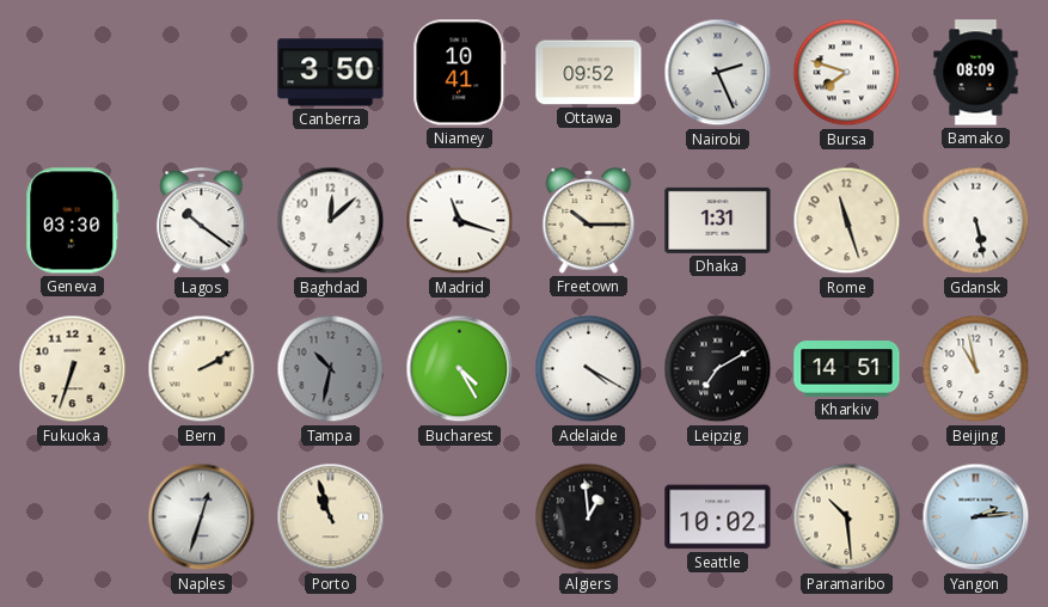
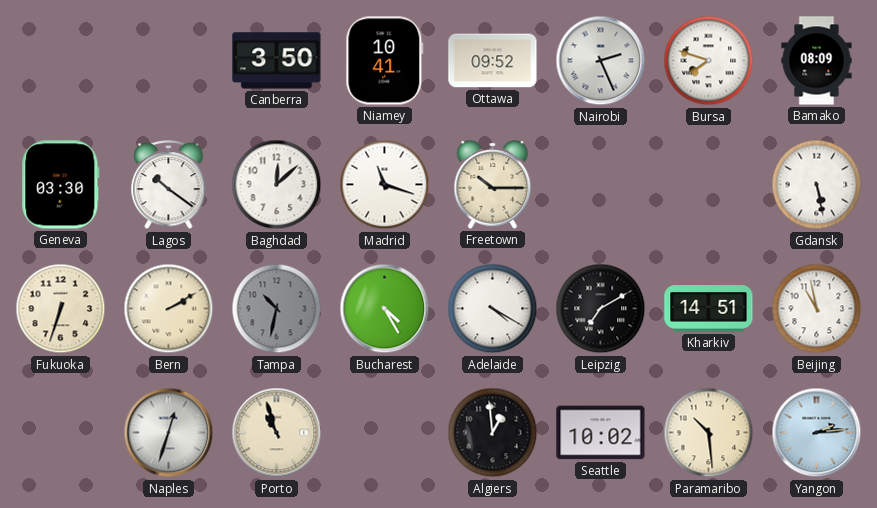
Dhaka: 1:31 -> none (718, 220)
Rome: 11:27 -> none (847, 221)
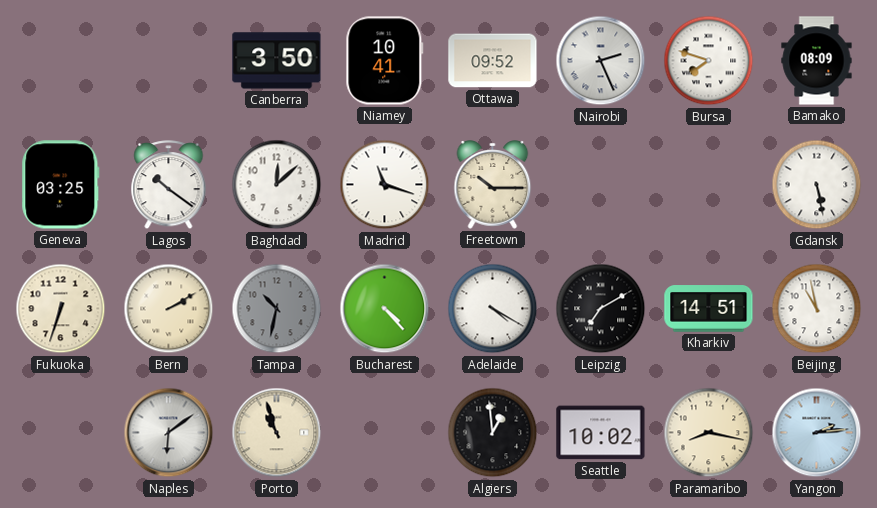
Geneva: 03:30 -> 03:25 (61, 185)
Bucharest: 4:25 -> 4:23 (385, 309)
Naples: 12:33 -> 6:09 (169, 433)
Paramaribo: 10:29 -> 8:17 (709, 433)
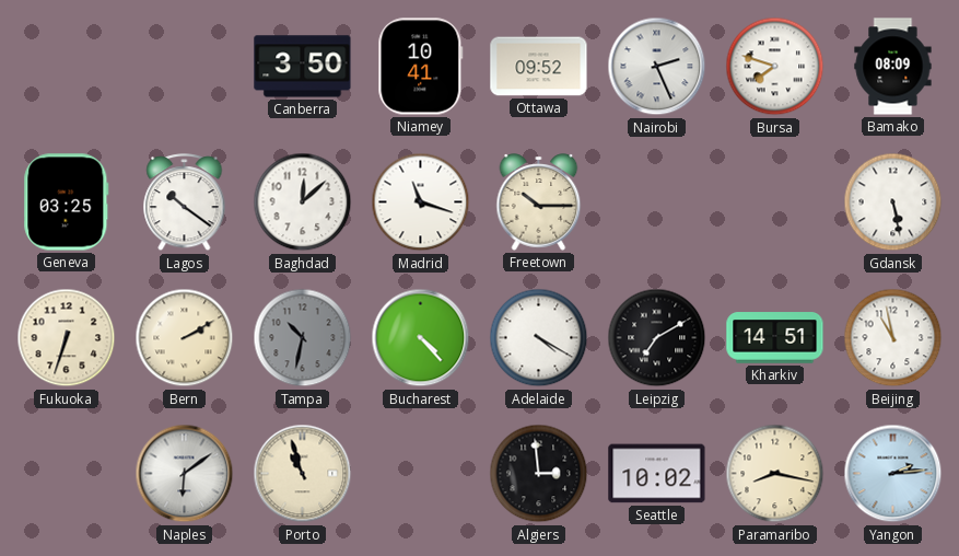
Algiers: 12:59 -> 2:59 (539, 474)
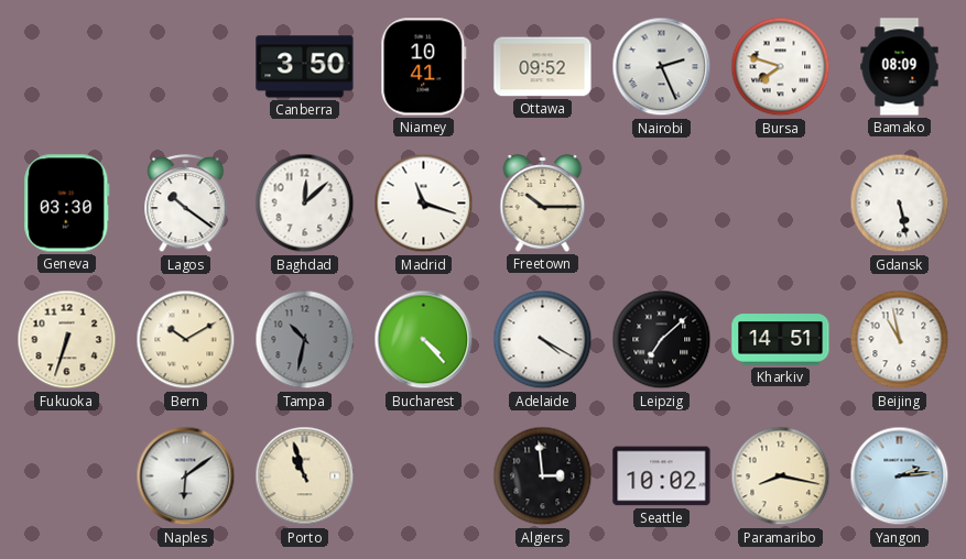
Geneva: 03:25 -> 03:30 (67, 204)
Bern: 2:10 -> 10:10 (186, 340)
Leipzig: 7:10 -> 7:08 (662, 340)
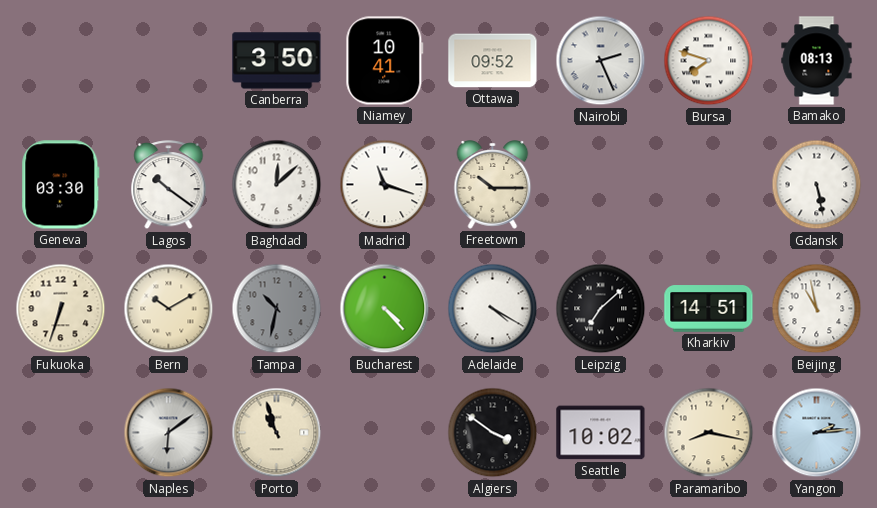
Bamako: 08:09 -> 08:13 (817, 61)
Algiers: 2:59 -> 3:51 (493, 433)
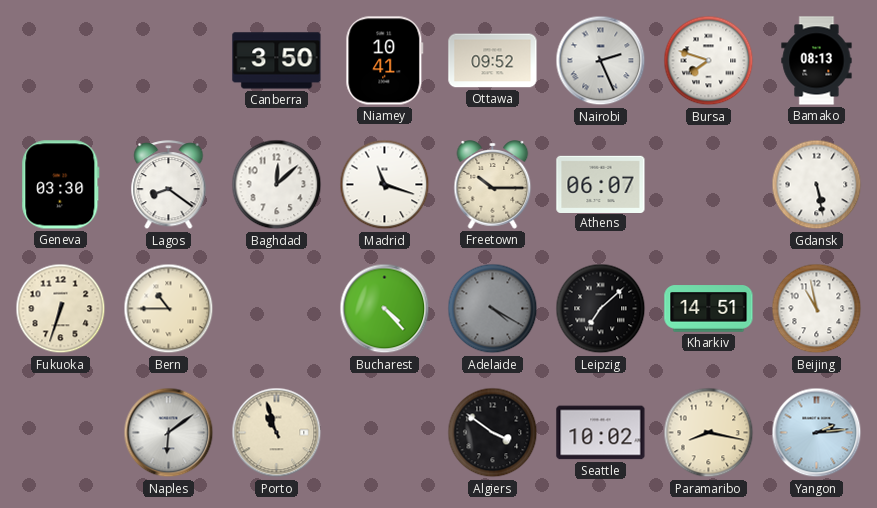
Lagos: 10:21 -> 8:21 (169, 185)
Athens: none -> 06:07 (601, 184)
Bern: 10:10 -> 10:45 (169, 309)
Tampa: 10:32 -> none (277, 309)
Adelaide dial: white -> grey (493, 309)
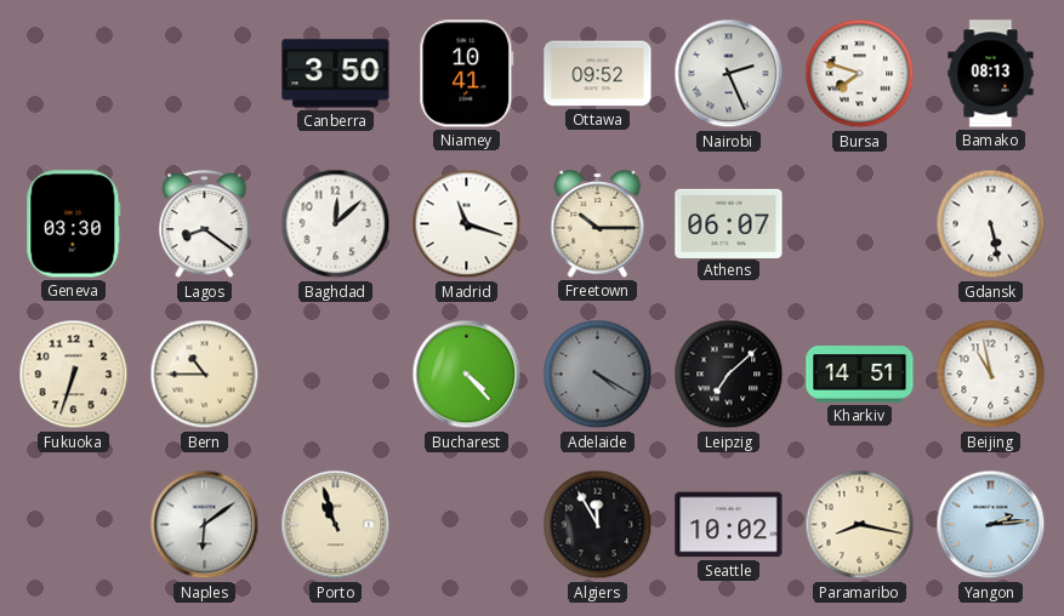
Algiers: 3:51 -> 11:55 (598, 525)
